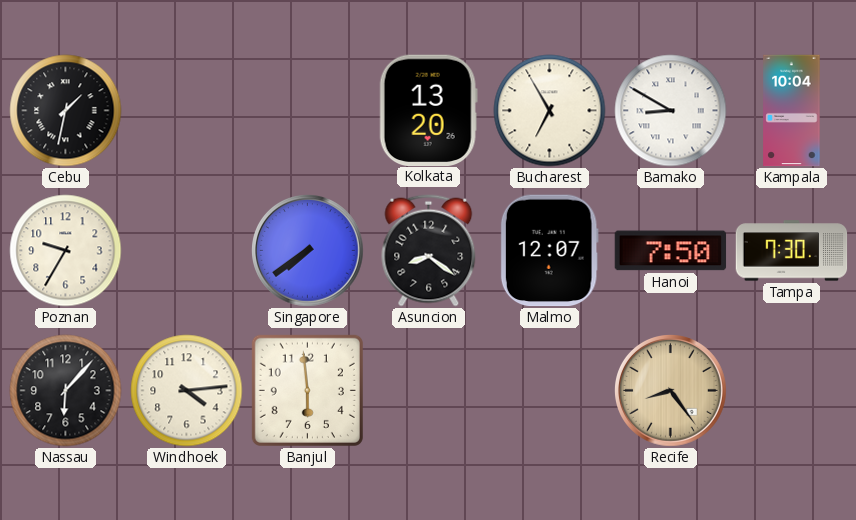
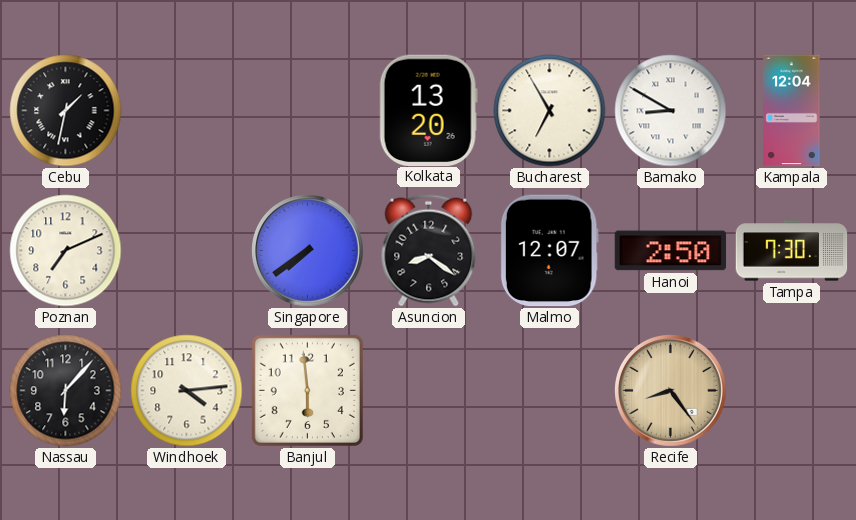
Kampala: 10:04 -> 12:04 (792, 111)
Poznan: 9:35 -> 7:11 (66, 251)
Hanoi: 7:50 -> 2:50 (671, 251)
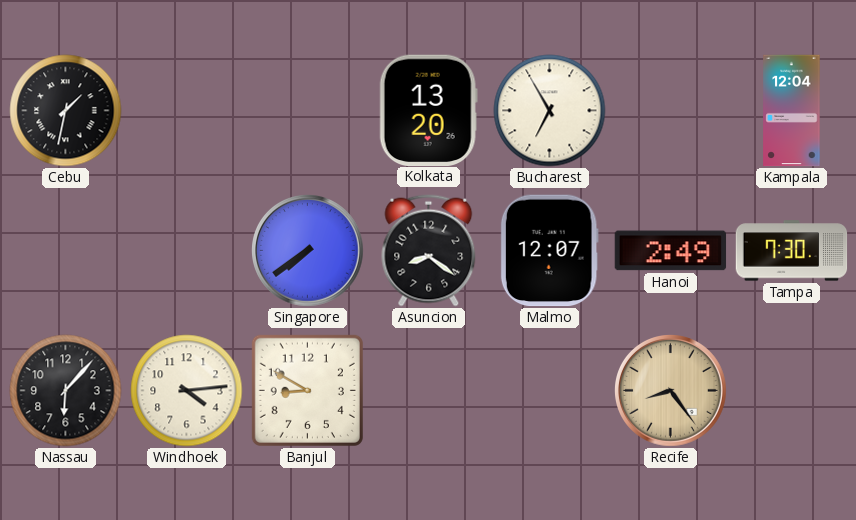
Bamako: 8:50 -> none (671, 111)
Poznan: 7:11 -> none (66, 251)
Hanoi: 2:50 -> 2:49 (671, 251)
Banjul: 5:59 -> 8:50 (307, 390)
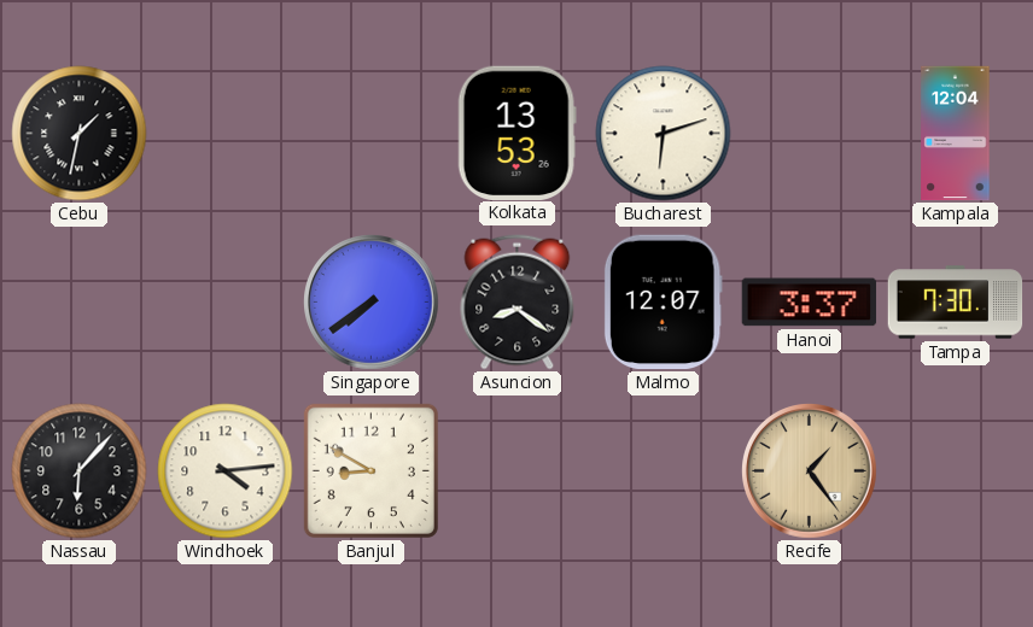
Kolkata: 13:20 -> 13:53 (516, 133)
Bucharest: 6:55 -> 6:12 (664, 134)
Hanoi: 2:49 -> 3:37 (810, 303)
Recife: 8:24 -> 1:24 (810, 471)
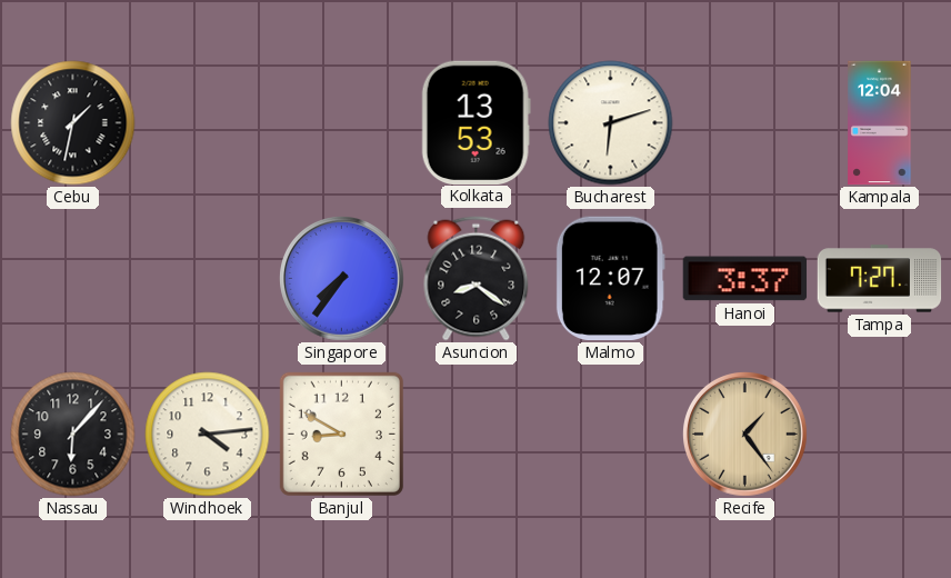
Singapore: 7:39 -> 7:36 (342, 279)
Tampa: 7:30 -> 7:27 (880, 279)
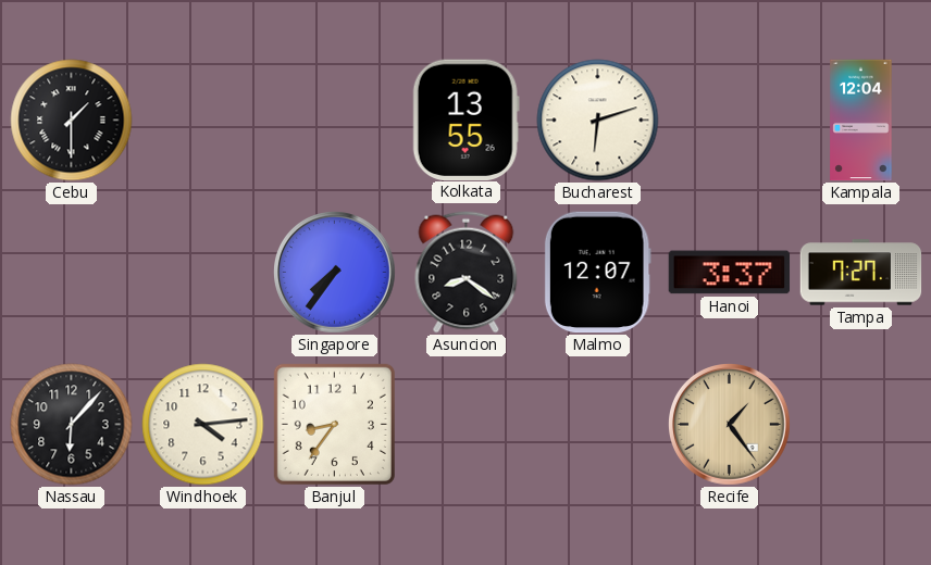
Cebu: 1:32 -> 1:30 (72, 121)
Kolkata: 13:53 -> 13:55 (465, 120)
Banjul: 8:50 -> 8:36 (334, 424)
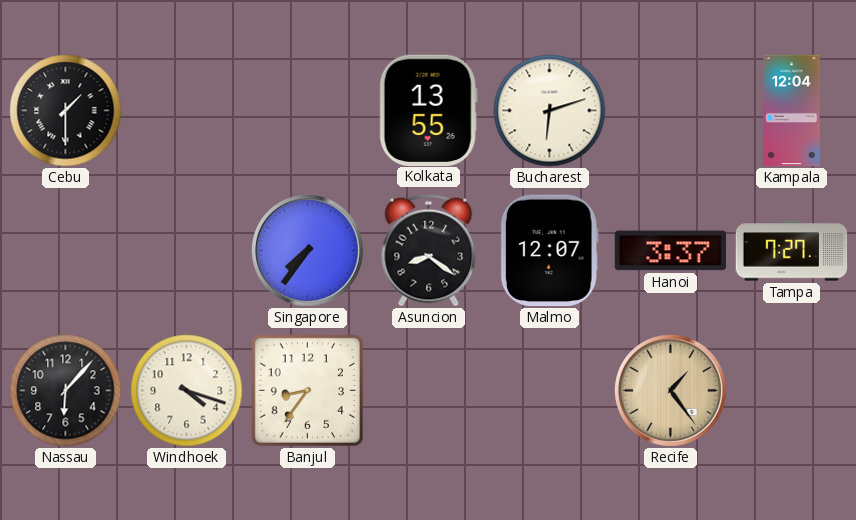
Windhoek: 4:14 -> 4:18 (187, 391)
